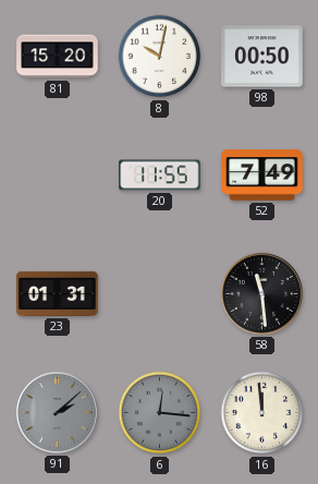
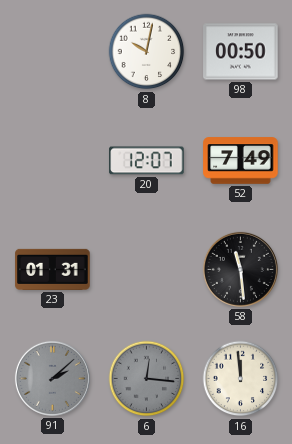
81: 15:20 -> none (58, 57)
20: 11:55 -> 12:07 (147, 161)
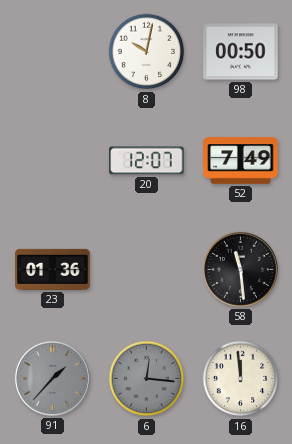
23: 01:31 -> 01:36 (53, 269)
91: 2:08 -> 1:37 (52, 378)
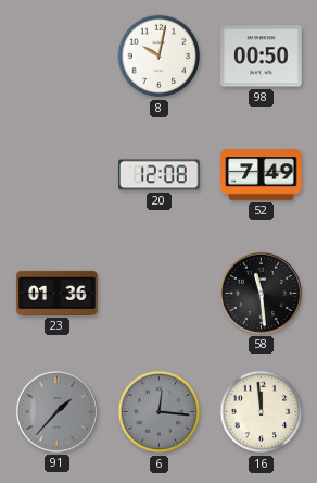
20: 12:07 -> 12:08 (160, 175)
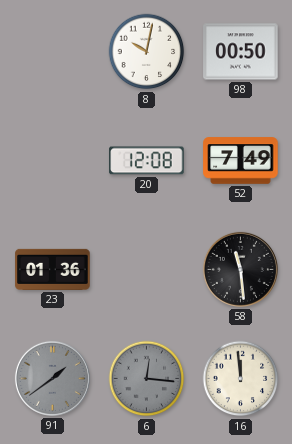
91: 1:37 -> 1:39 (52, 378)
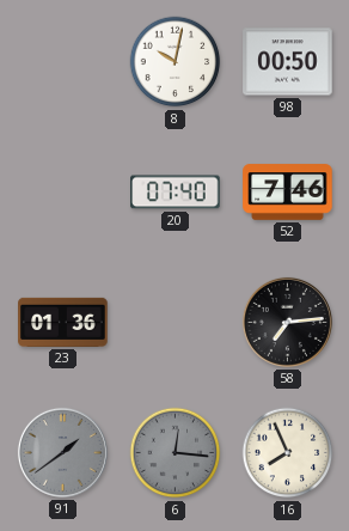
20: 12:08 -> 07:40 (176, 193)
52: 7:49 -> 7:46 (288, 193)
58: 11:29 -> 7:14 (287, 322)
16: 11:59 -> 7:56 (288, 453)
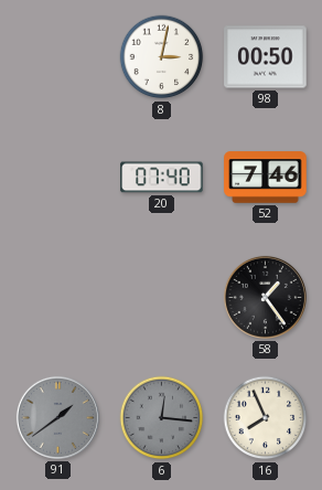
8: 10:02 -> 3:02 (162, 57)
23: 01:36 -> none (63, 322)
58: 7:14 -> 1:24 (265, 297)
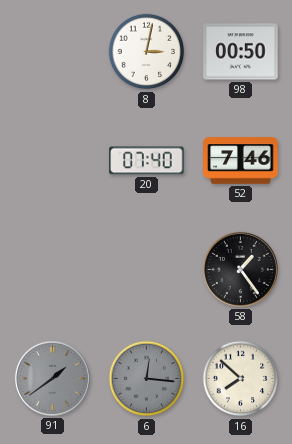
16: 7:56 -> 7:52 (241, 379)
